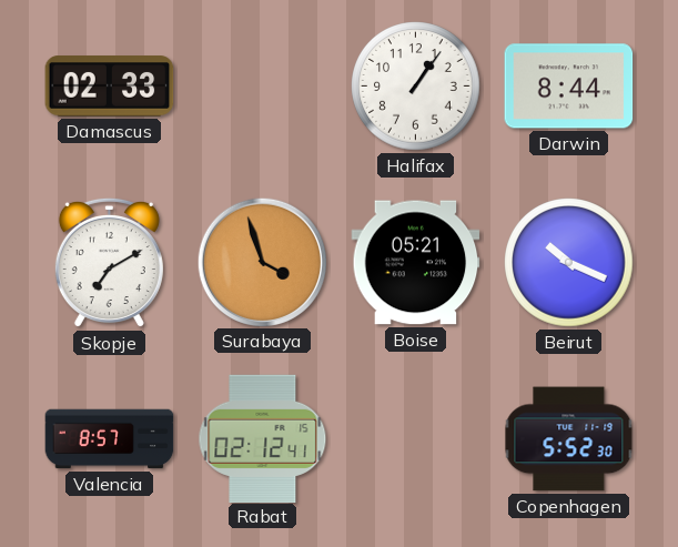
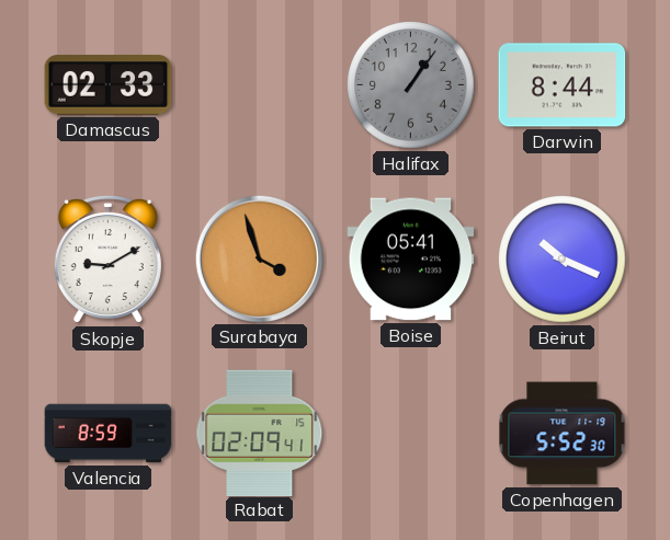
Halifax dial: white -> grey (411, 85)
Skopje: 7:10 -> 9:10 (107, 260)
Boise: 05:21 -> 05:41 (411, 260)
Valencia: 8:57 -> 8:59 (109, 434)
Rabat: 02:12 -> 02:09 (260, 433)
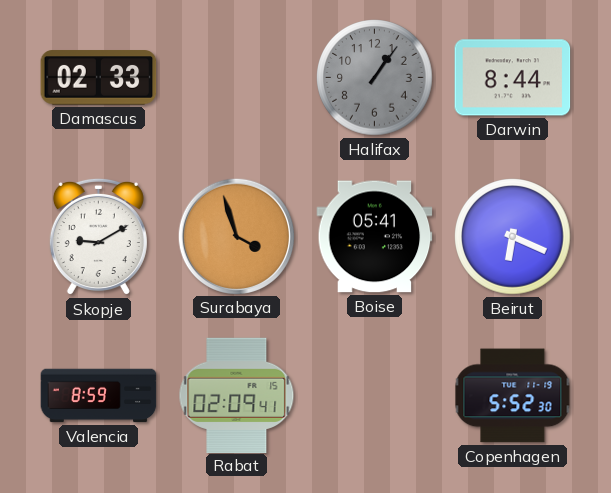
Beirut: 10:19 -> 6:19 (513, 237)
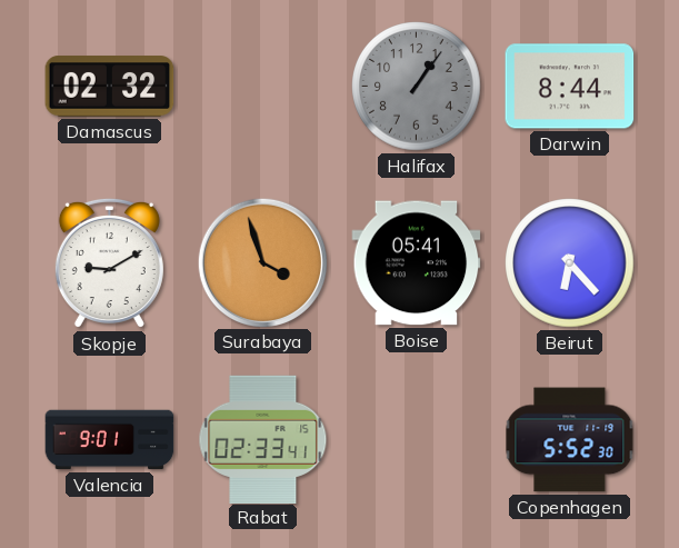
Damascus: 02:33 -> 02:32 (110, 87)
Beirut: 6:19 -> 6:23 (570, 263)
Valencia: 8:59 -> 9:01 (110, 440)
Rabat: 02:09 -> 02:33 (263, 439)
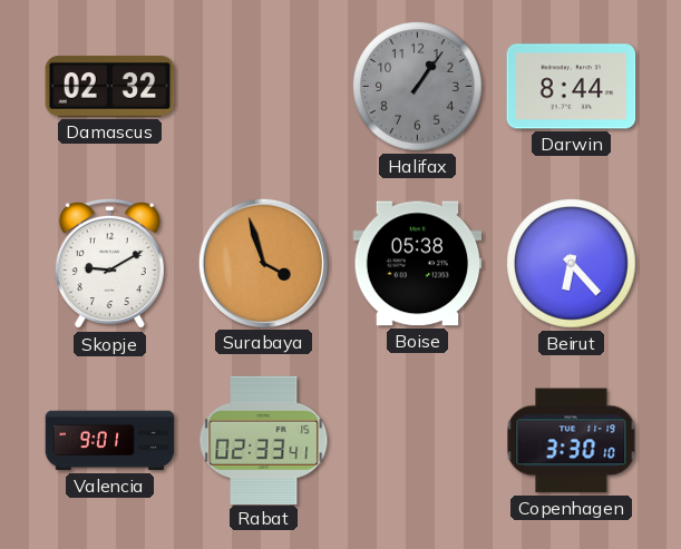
Boise: 05:41 -> 05:38 (418, 264)
Copenhagen: 5:52 -> 3:30 (572, 441)
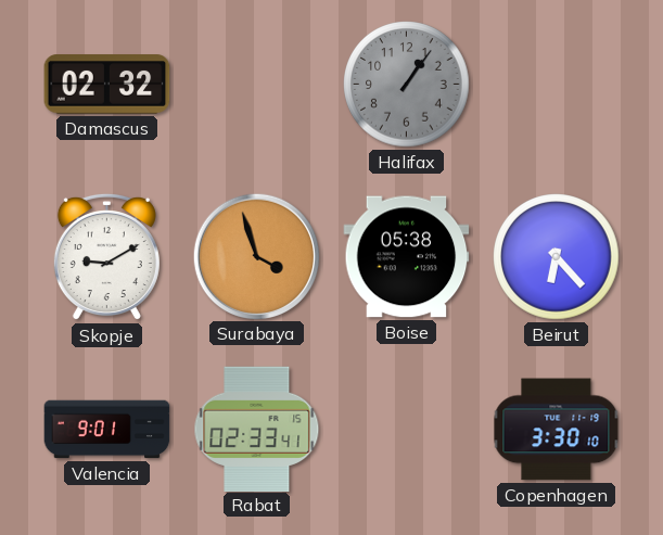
Darwin: 8:44 -> none (572, 87)
